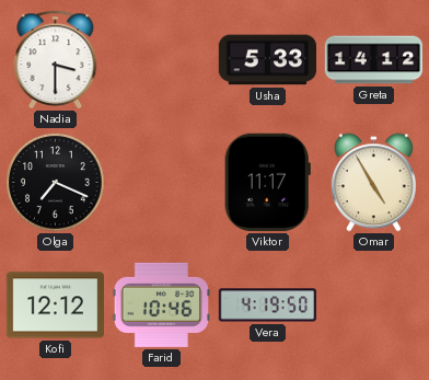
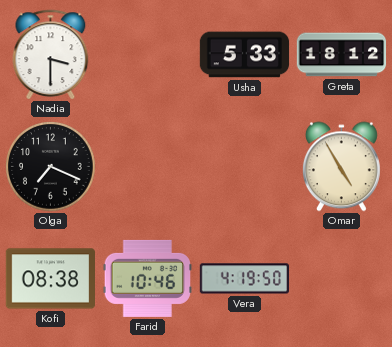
Greta: 14:12 -> 18:12 (342, 55)
Viktor: 11:17 -> none (267, 182)
Kofi: 12:12 -> 08:38 (50, 279)
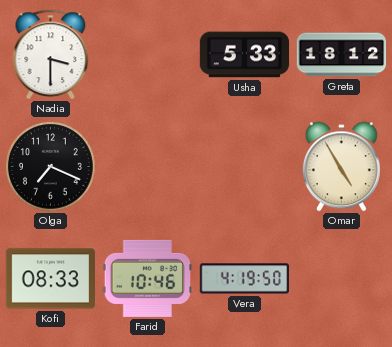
Kofi: 08:38 -> 08:33 (50, 279)
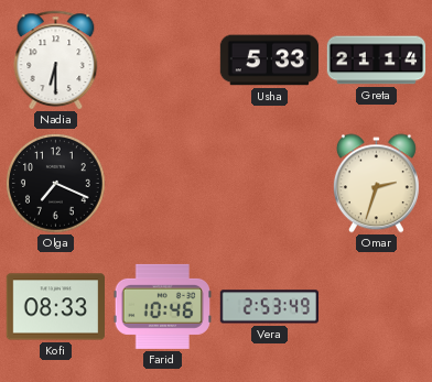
Nadia: 3:30 -> 6:30 (56, 59)
Greta: 18:12 -> 21:14 (377, 61)
Omar: 4:55 -> 2:33 (376, 184)
Vera: 4:19 -> 2:53 (269, 307)
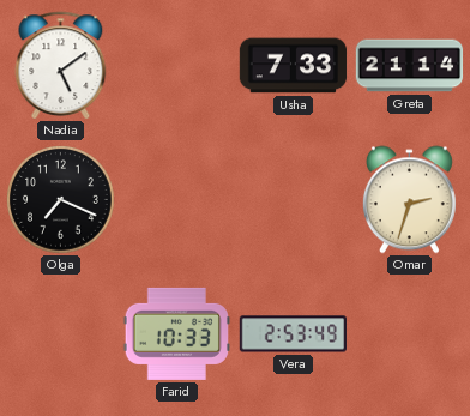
Nadia: 6:30 -> 5:09 (61, 65)
Usha: 5:33 -> 7:33 (294, 66)
Kofi: 08:33 -> none (55, 307)
Farid: 10:46 -> 10:33 (176, 333)
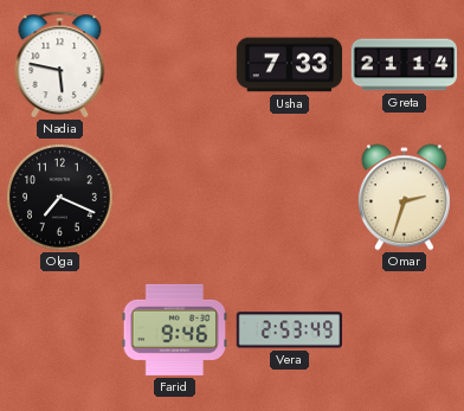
Nadia: 5:09 -> 5:47 (60, 64)
Farid: 10:33 -> 9:46 (174, 329)
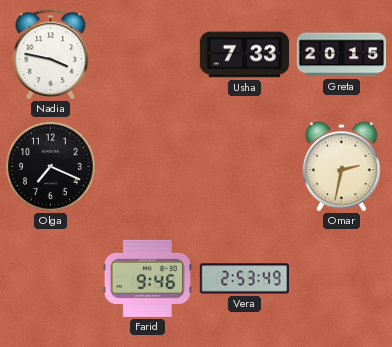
Nadia: 5:47 -> 3:47 (51, 54)
Greta: 21:14 -> 20:15 (342, 55)
Omar: 2:33 -> 2:32 (341, 167)
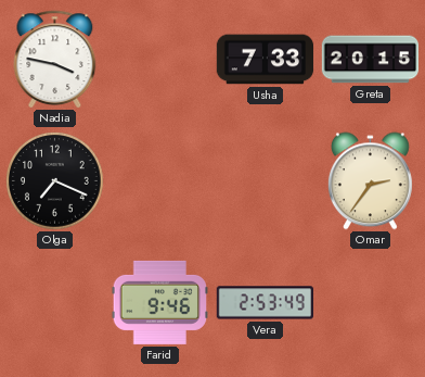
Omar: 2:32 -> 2:36 (370, 181)
